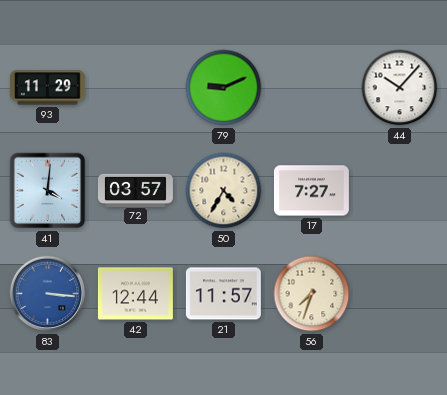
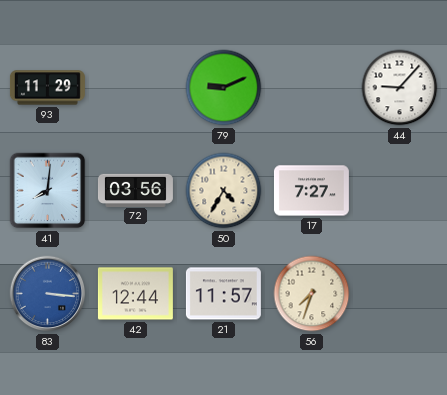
44: 10:07 -> 9:07 (400, 88)
41: 4:01 -> 8:01 (48, 191)
72: 03:57 -> 03:56 (135, 190)
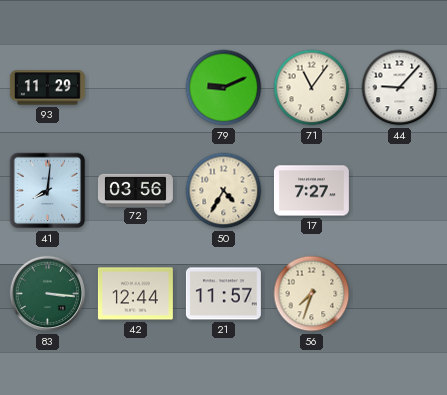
71: none -> 11:06 (312, 88)
83 dial: blue -> green (48, 294)
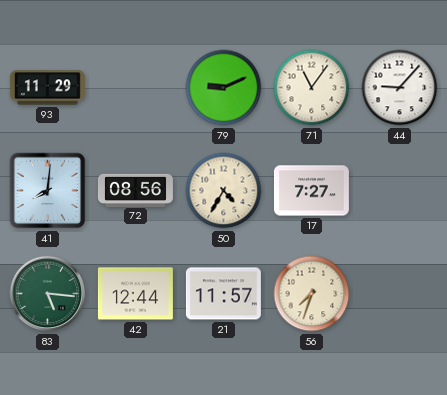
72: 03:56 -> 08:56 (135, 190)
83: 3:16 -> 5:16 (48, 294)
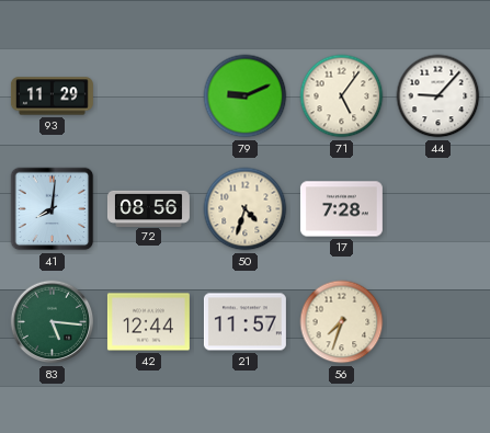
71: 11:06 -> 5:06 (342, 96)
50: 4:35 -> 4:33 (246, 209)
17: 7:27 -> 7:28 (341, 209)
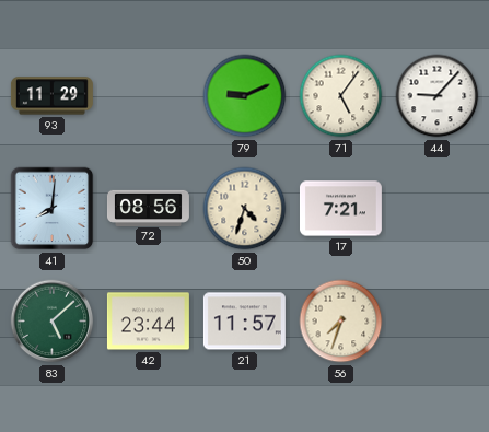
17: 7:28 -> 7:21 (340, 209)
83: 5:16 -> 5:08 (53, 322)
42: 12:44 -> 23:44 (148, 322)
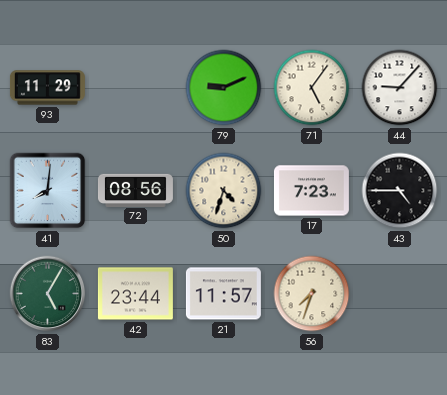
17: 7:21 -> 7:23 (311, 191)
43: none -> 4:45 (400, 191)
83: 5:08 -> 5:05 (48, 294)
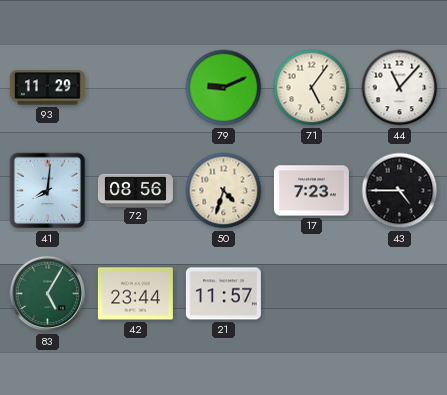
44: 9:07 -> 11:07 (400, 88)
56: 7:33 -> none (312, 294)
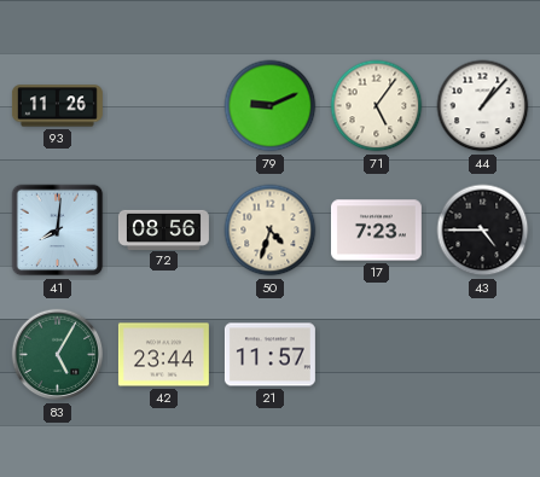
93: 11:29 -> 11:26 (57, 106)
44: 11:07 -> 1:07 (483, 106)
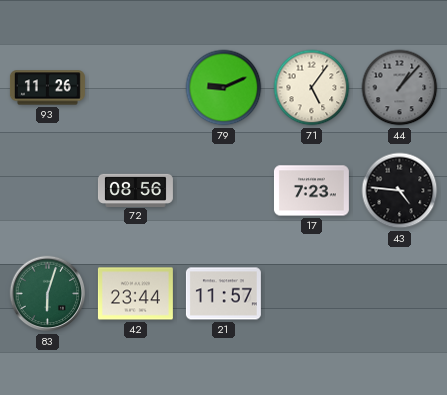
44 dial: white -> grey (400, 88)
41: 8:01 -> none (58, 231)
50: 4:33 -> none (271, 231)
43: 4:45 -> 4:46 (400, 191)
83: 5:05 -> 6:03 (48, 294)
